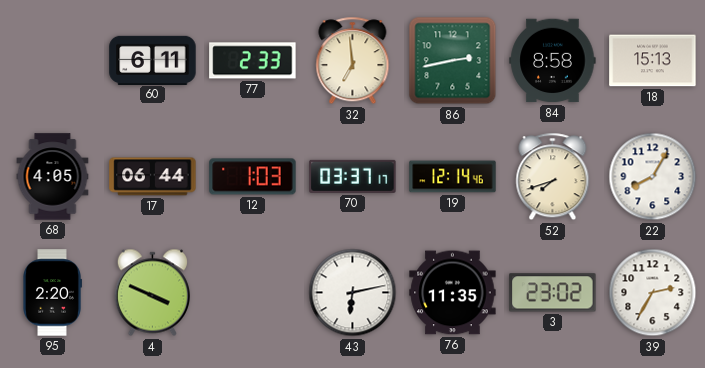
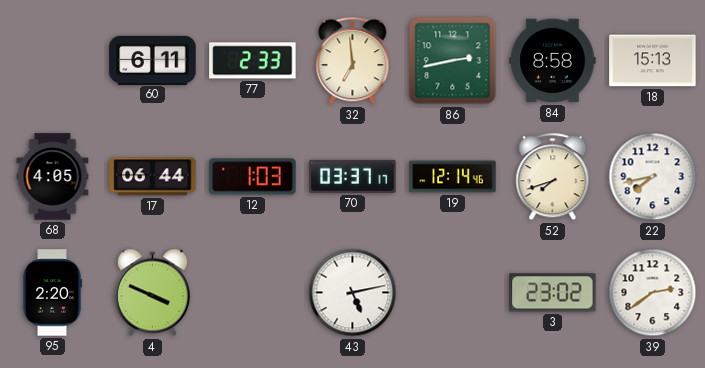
22: 8:05 -> 7:43 (653, 177)
43: 6:13 -> 5:13 (353, 293)
76: 11:35 -> none (453, 293)
39: 2:35 -> 2:39 (653, 293)
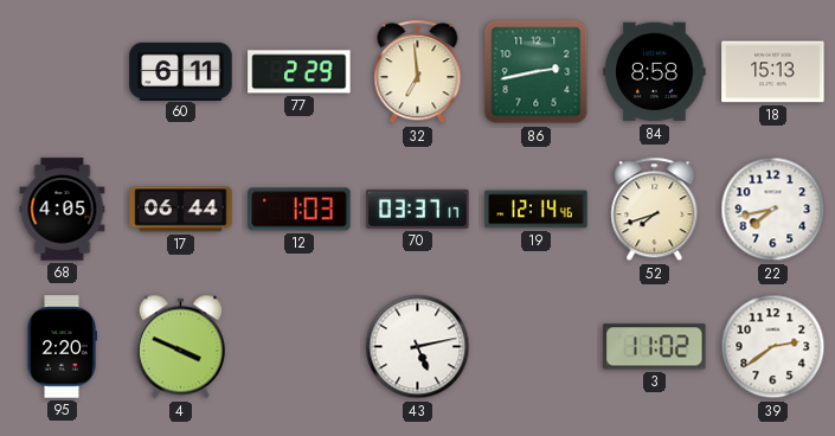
77: 2:33 -> 2:29 (300, 72)
3: 23:02 -> 11:02 (655, 347)
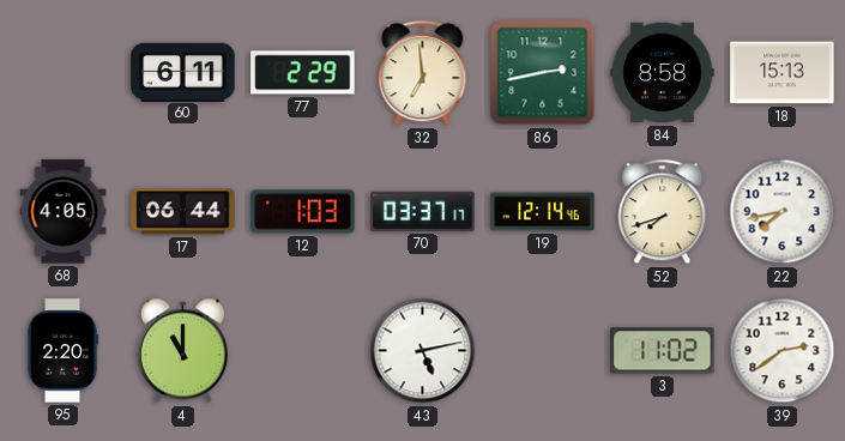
4: 3:49 -> 11:00 (182, 351)
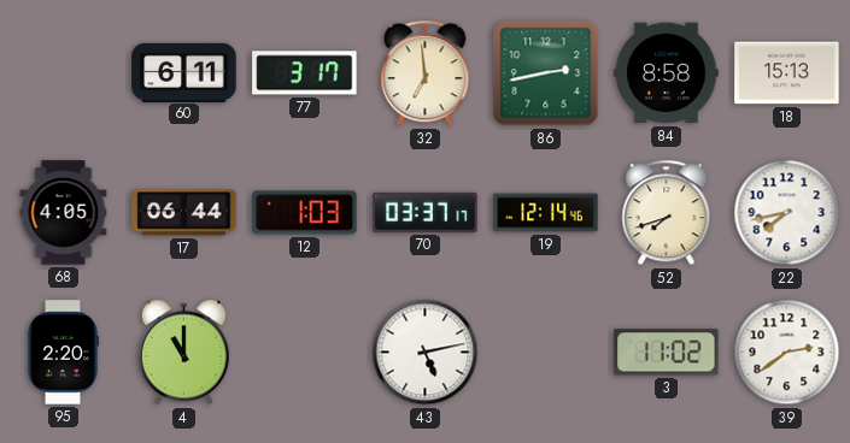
77: 2:29 -> 3:17 (305, 73)
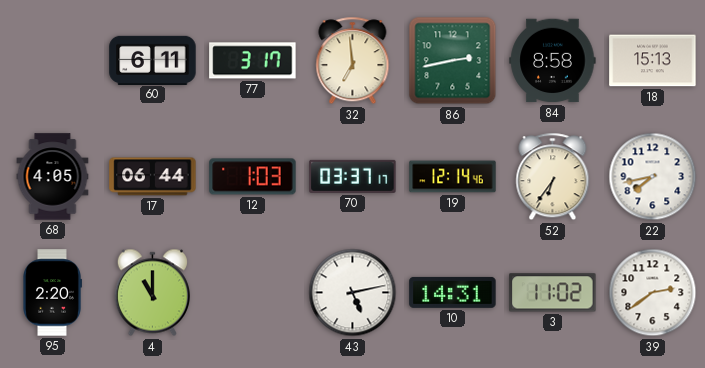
52: 7:42 -> 6:36 (553, 177)
10: none -> 14:31 (453, 292)
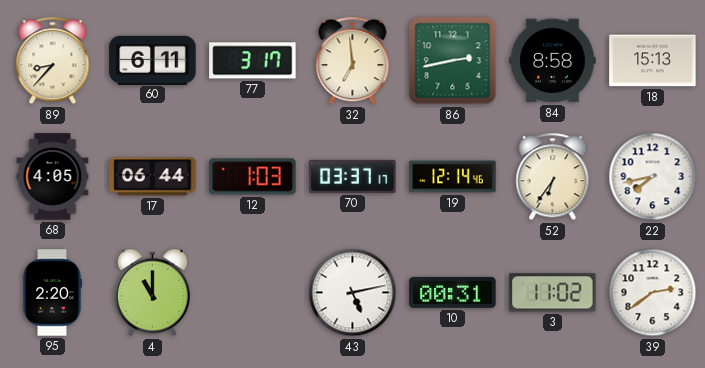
89: none -> 8:37 (53, 61)
10: 14:31 -> 00:31 (453, 292)
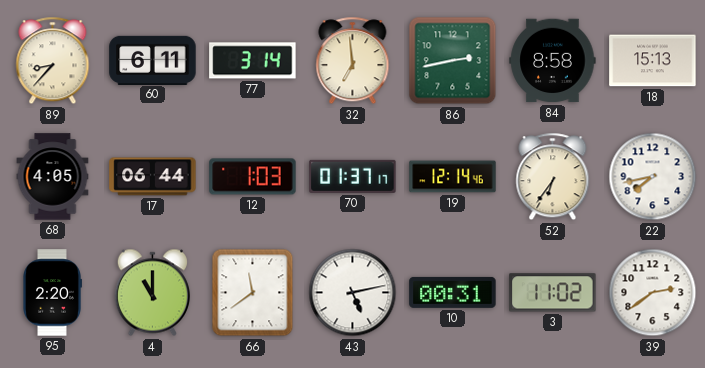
77: 3:17 -> 3:14 (253, 61)
70: 03:37 -> 01:37 (353, 176)
66: none -> 11:39 (253, 293)
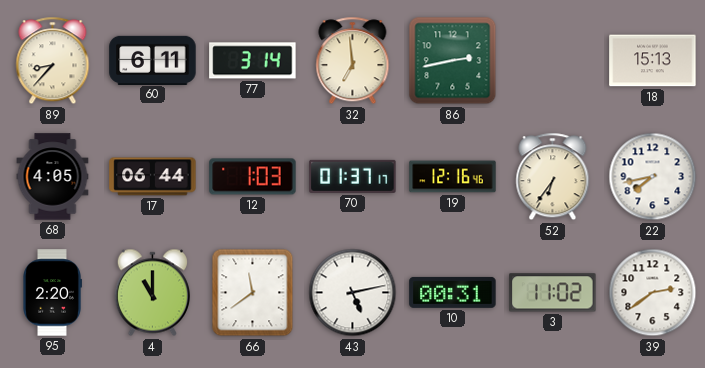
84: 8:58 -> none (553, 61)
19: 12:14 -> 12:16 (453, 177)
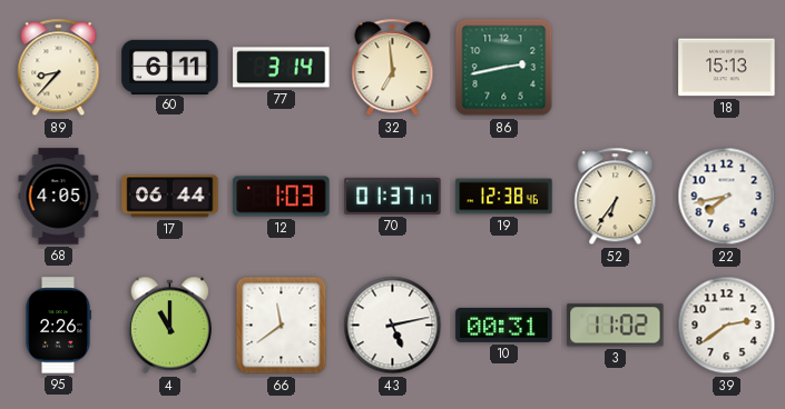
19: 12:16 -> 12:38 (504, 197)
95: 2:20 -> 2:26 (59, 326)
